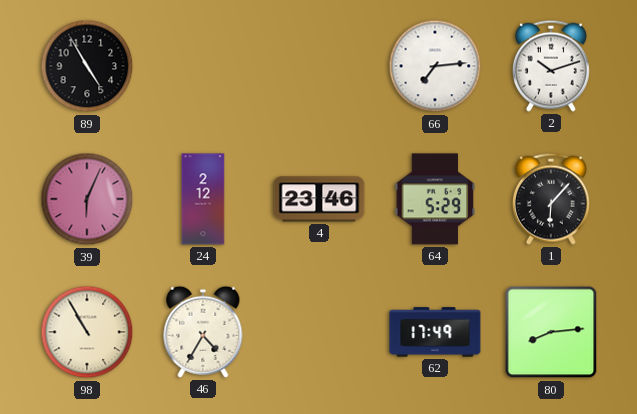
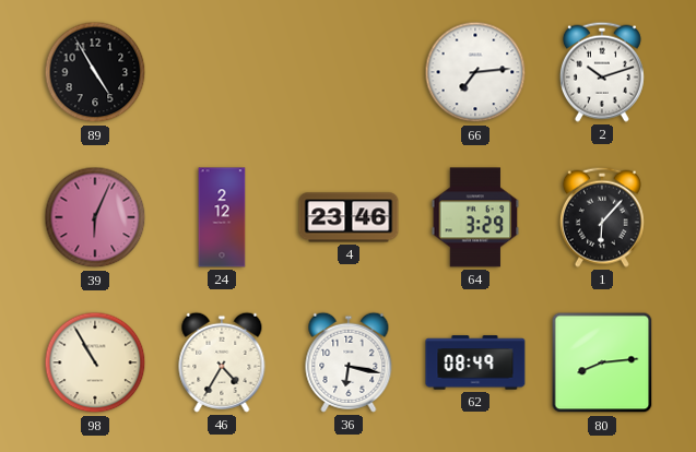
64: 5:29 -> 3:29 (475, 217)
36: none -> 6:17 (349, 362)
62: 17:49 -> 08:49 (475, 362)
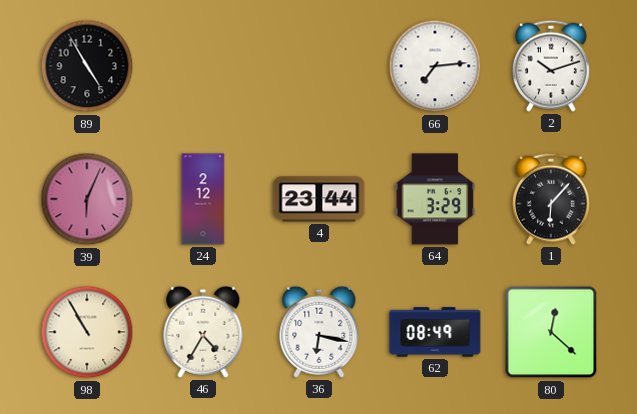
4: 23:46 -> 23:44 (319, 199)
80: 8:14 -> 12:22 (551, 332)
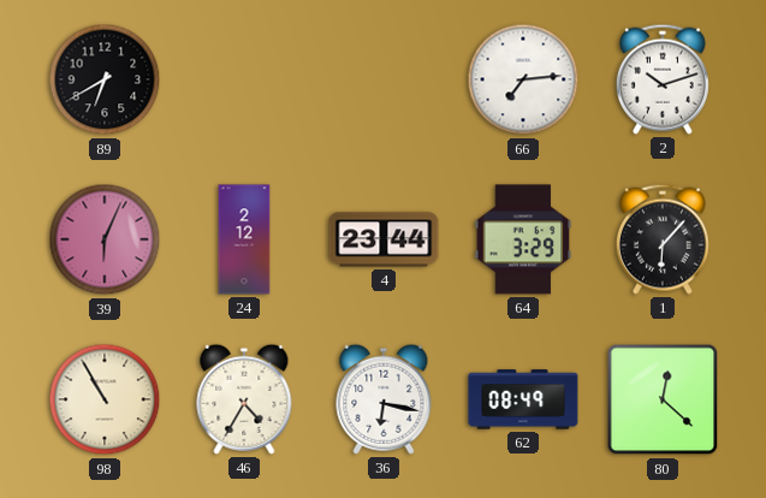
89: 4:55 -> 6:40 (105, 79)
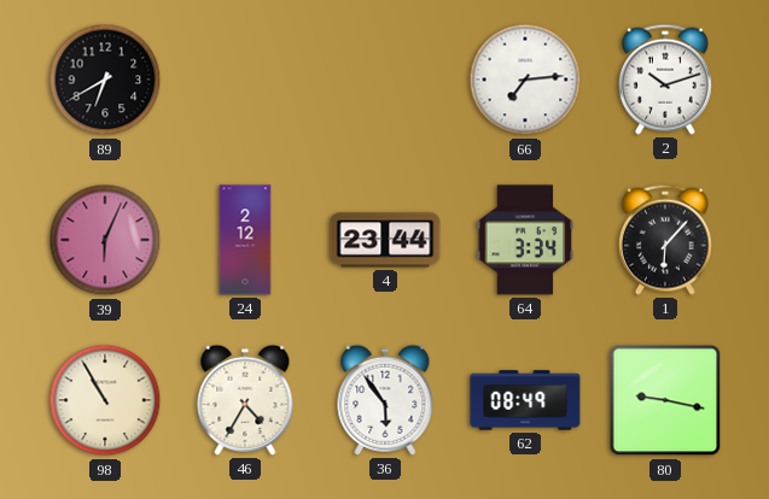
64: 3:29 -> 3:34 (525, 240)
36: 6:17 -> 5:54 (385, 400)
80: 12:22 -> 9:17 (665, 400)
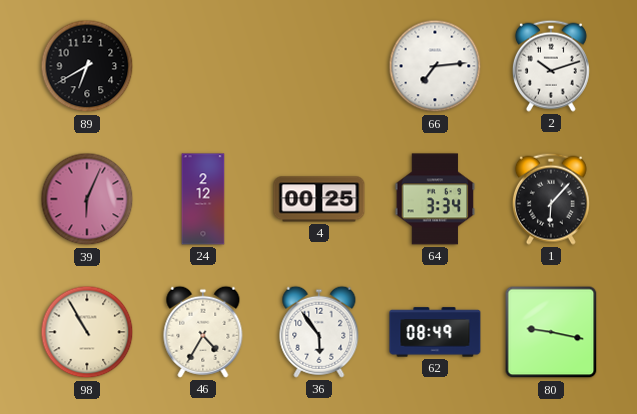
4: 23:44 -> 00:25 (319, 199)
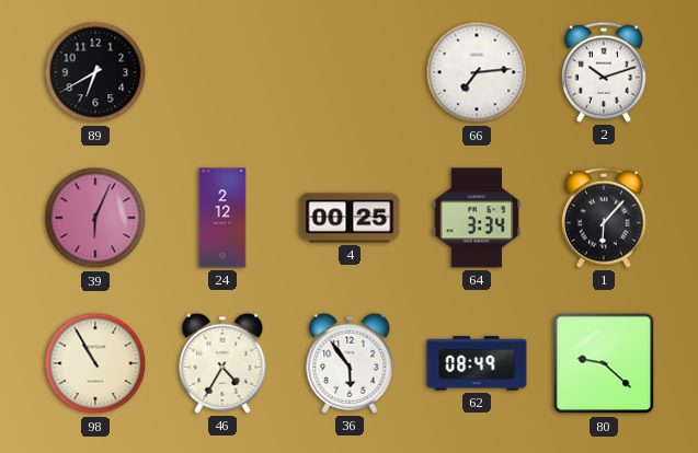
80: 9:17 -> 9:22 (604, 363)
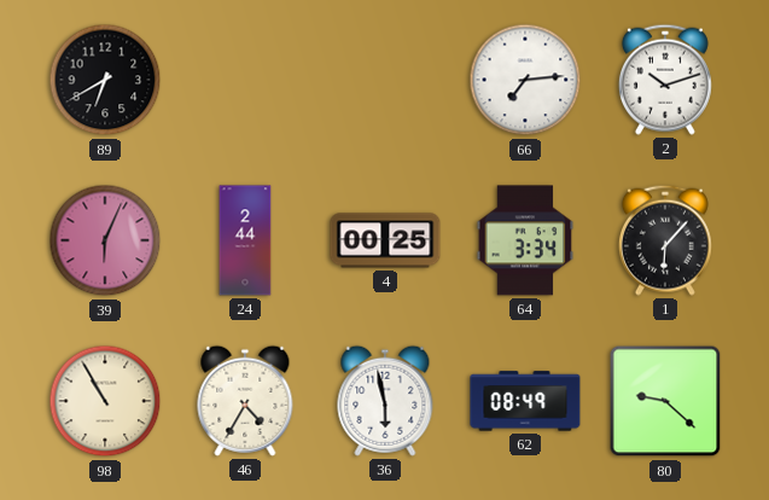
24: 2:12 -> 2:44 (245, 240)
36: 5:54 -> 5:58 (385, 401)
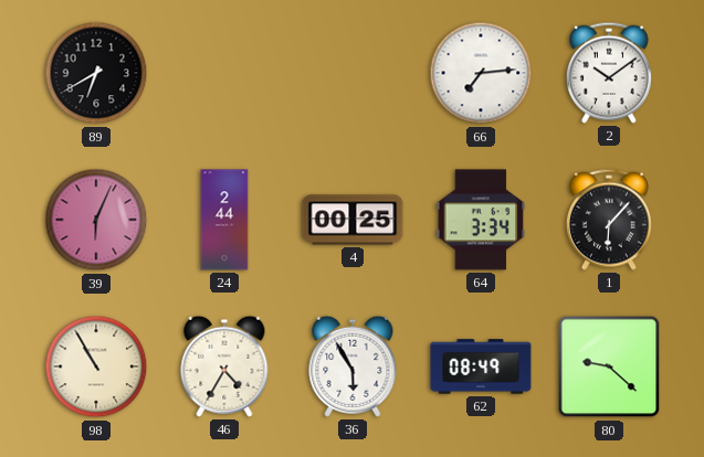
2: 10:12 -> 10:09 (609, 73)
36: 5:58 -> 5:55 (353, 366)
